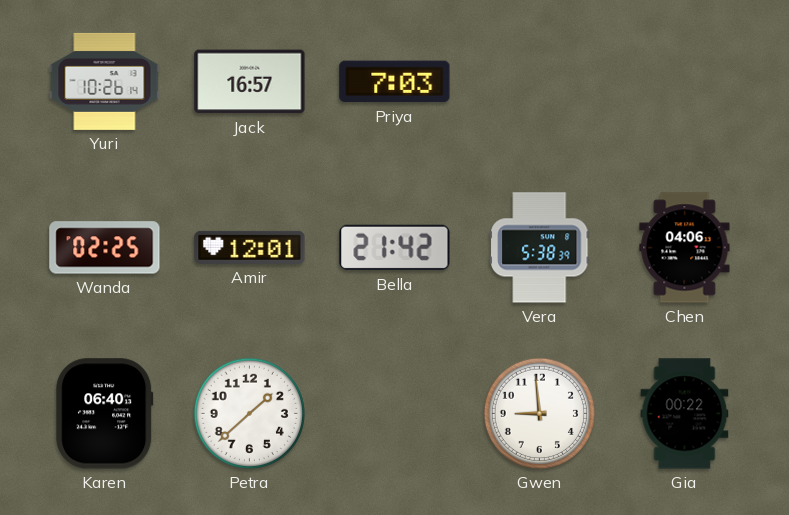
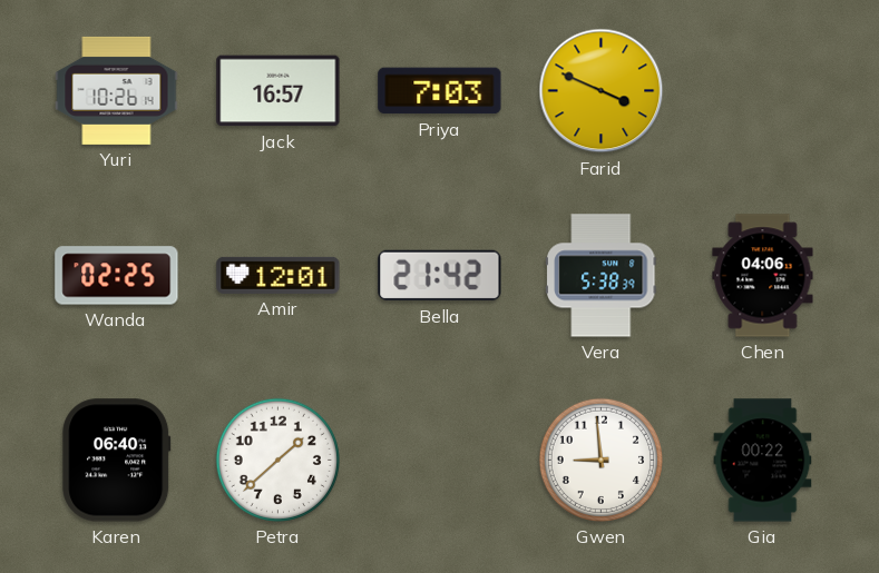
Farid: none -> 3:49 (602, 91)
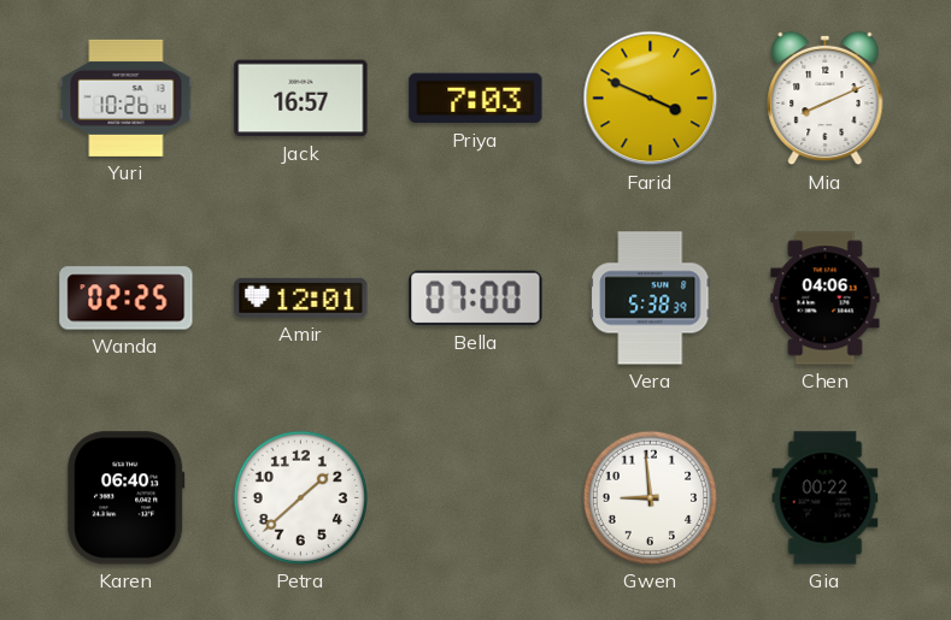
Mia: none -> 8:11 (826, 99)
Bella: 21:42 -> 07:00 (476, 299)
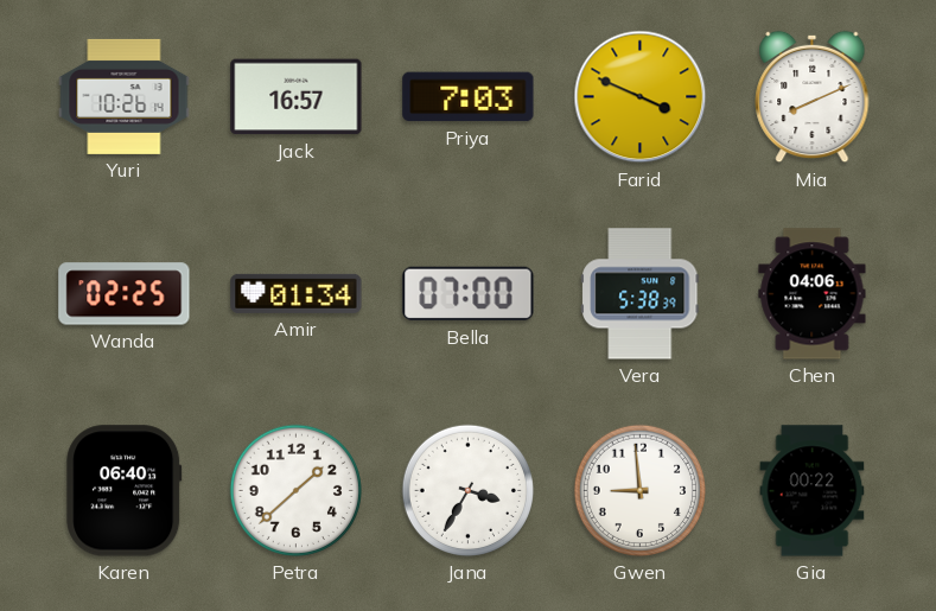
Amir: 12:01 -> 01:34 (297, 293)
Jana: none -> 3:35 (467, 490)
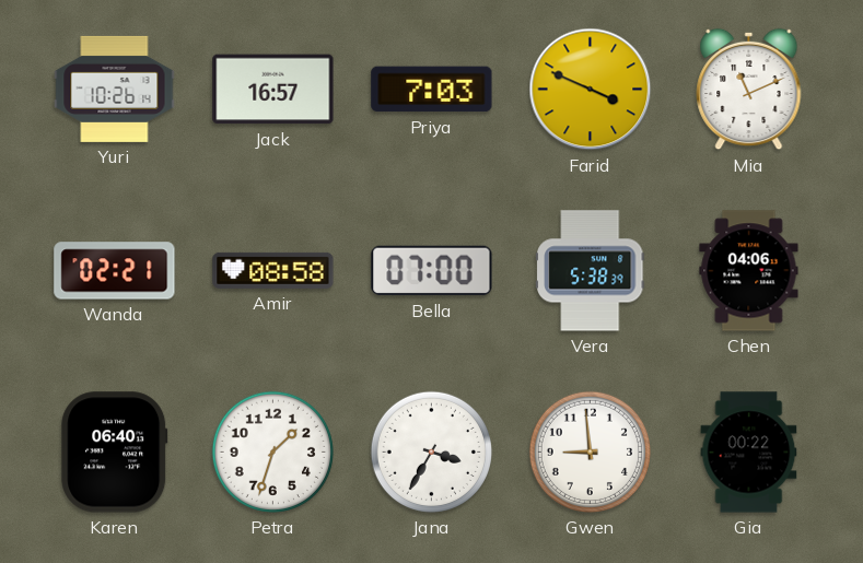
Mia: 8:11 -> 11:11 (749, 90)
Wanda: 02:25 -> 02:21 (115, 271)
Amir: 01:34 -> 08:58 (273, 270)
Petra: 1:38 -> 1:33 (272, 451)
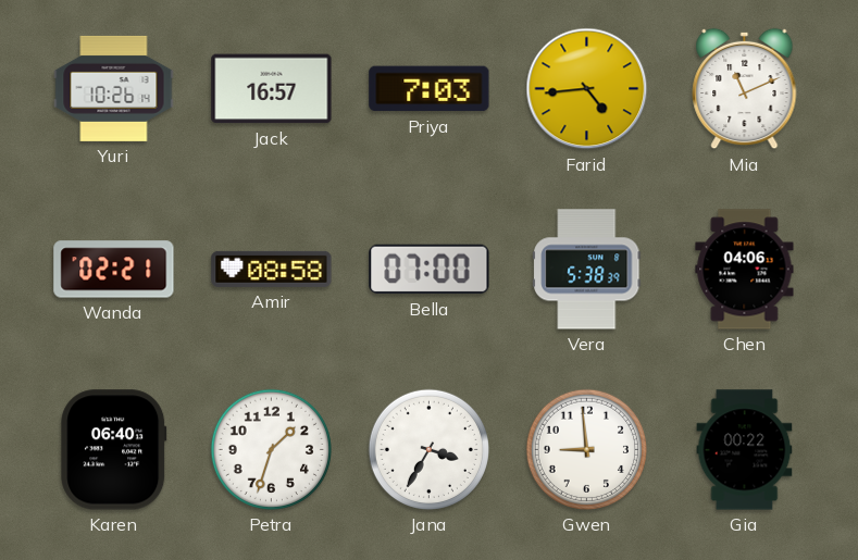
Farid: 3:49 -> 4:44 (587, 89)
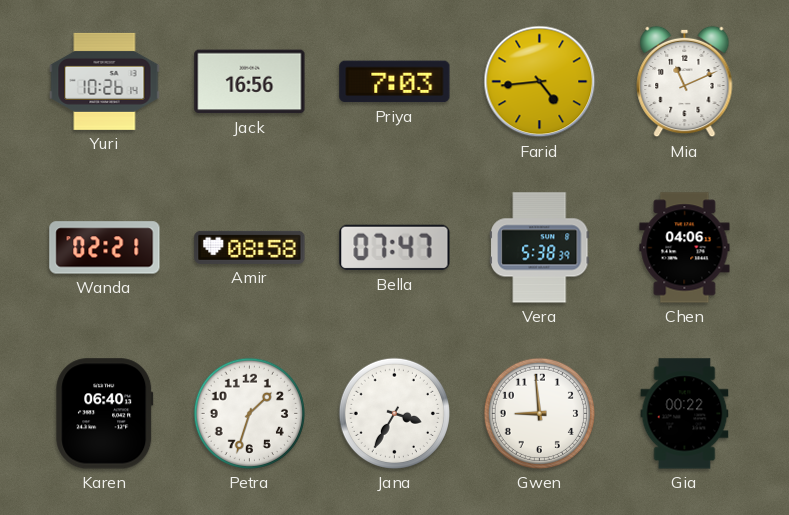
Jack: 16:57 -> 16:56 (250, 82)
Bella: 07:00 -> 07:47 (395, 248)
